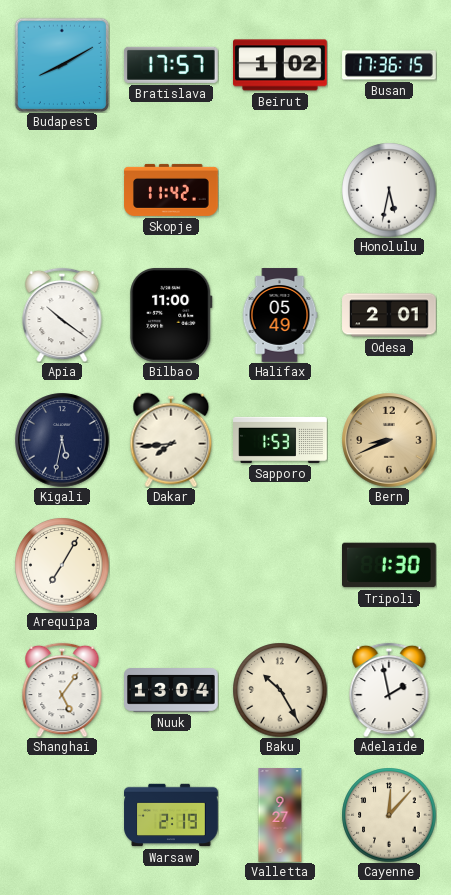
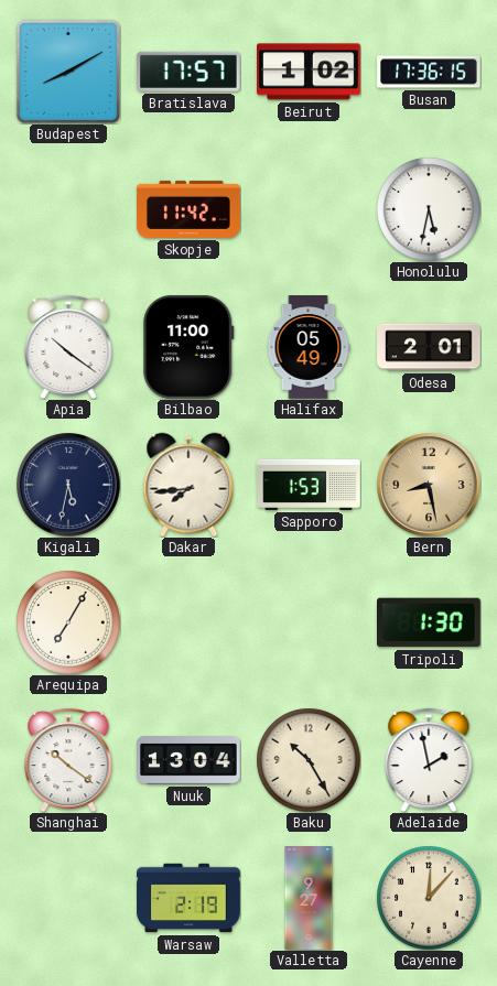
Bern: 8:41 -> 8:28 (429, 485)
Shanghai: 5:06 -> 10:21 (68, 760)
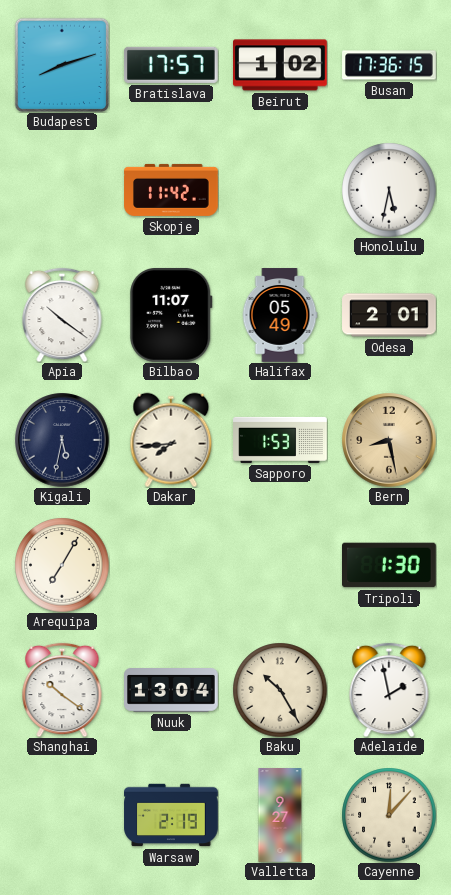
Budapest: 8:10 -> 8:12 (62, 65)
Bilbao: 11:00 -> 11:07 (171, 315)
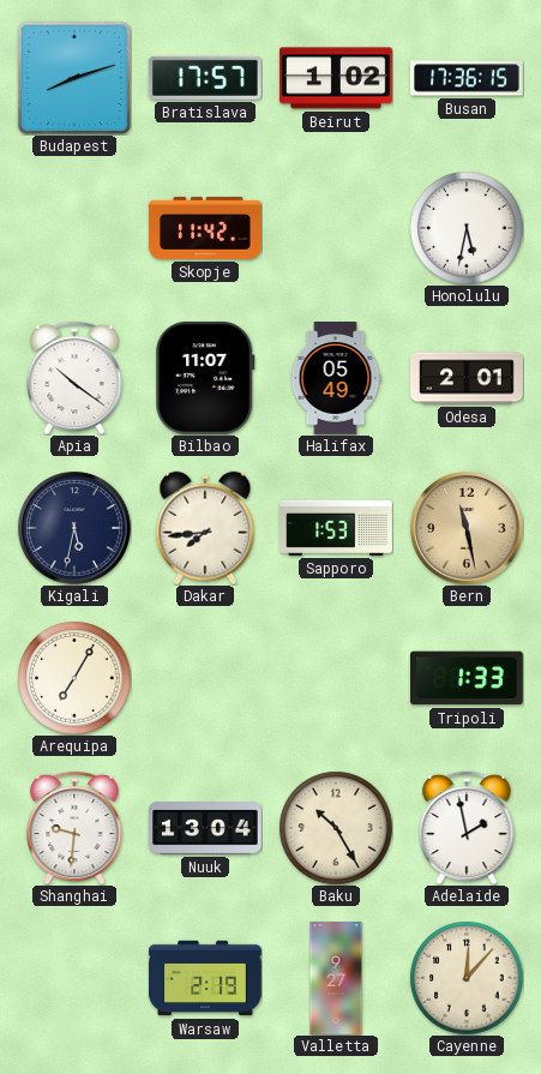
Bern: 8:28 -> 11:28 (467, 528)
Tripoli: 1:30 -> 1:33 (468, 678)
Shanghai: 10:21 -> 9:31 (74, 828)
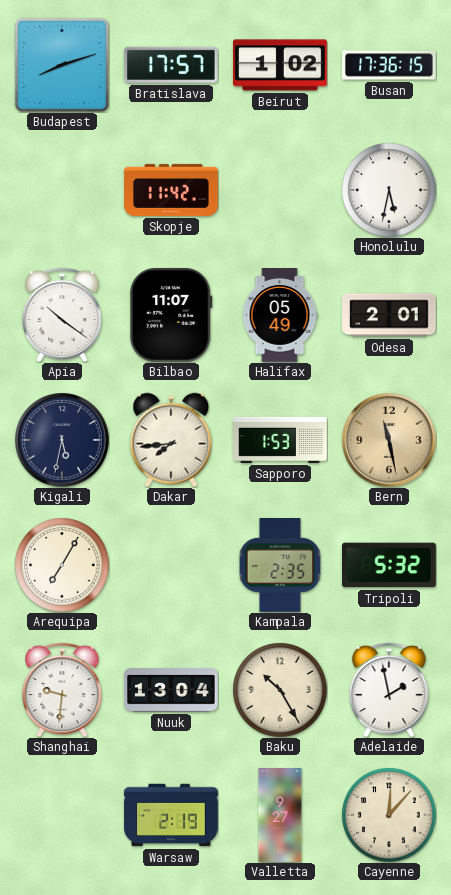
Kampala: none -> 2:35 (280, 566)
Tripoli: 1:33 -> 5:32 (390, 565)
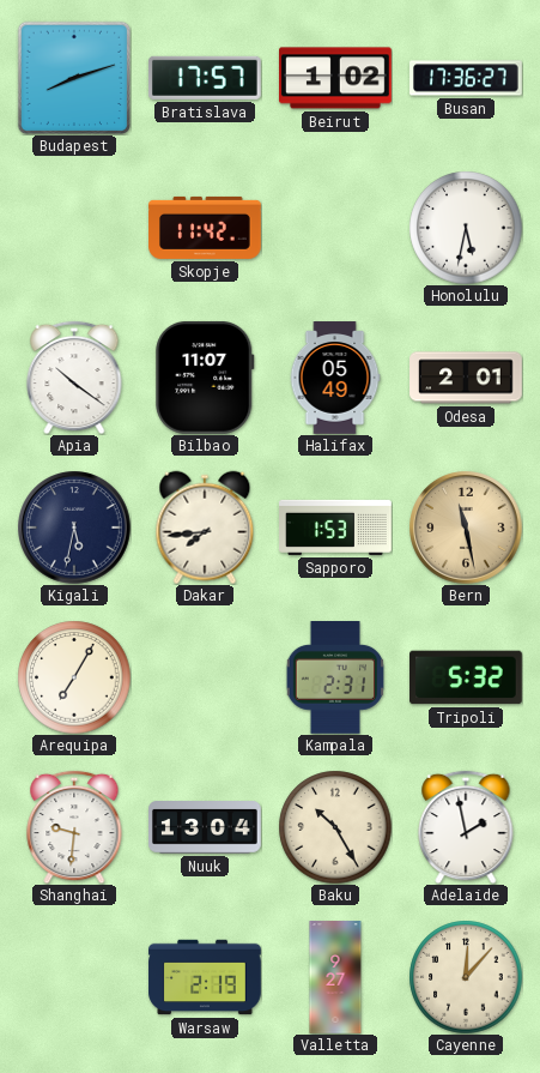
Busan: 17:36:15 -> 17:36:27 (466, 78)
Kampala: 2:35 -> 2:31 (335, 679)
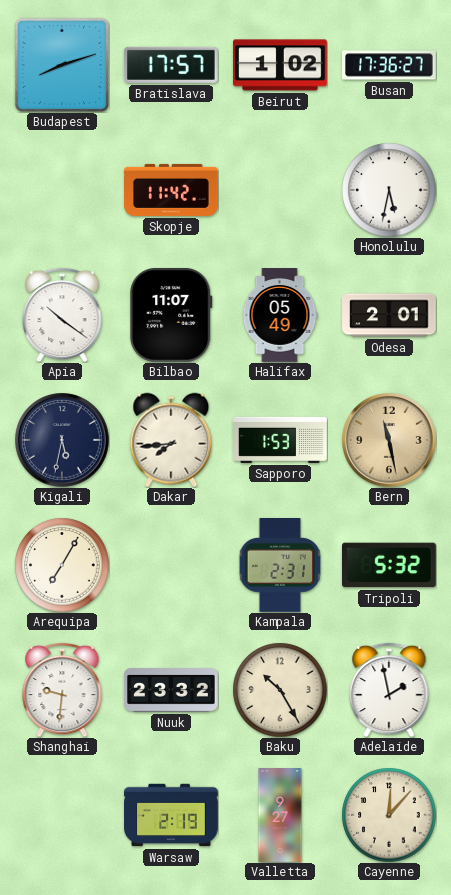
Nuuk: 13:04 -> 23:32 (172, 691)
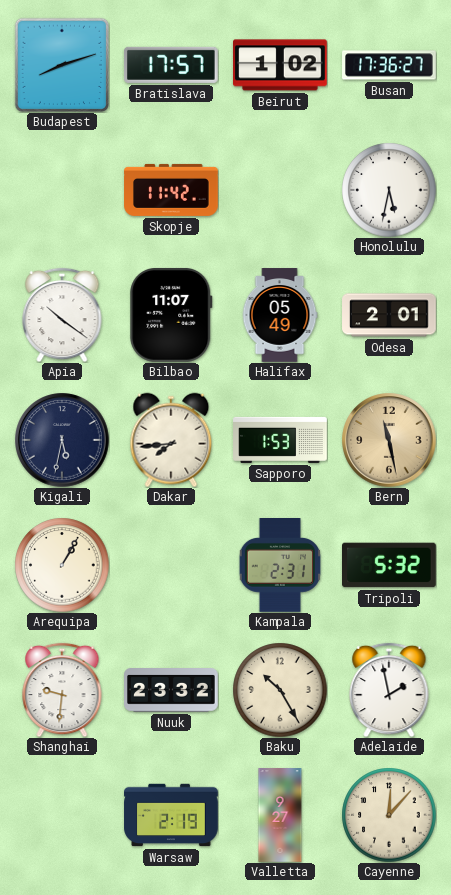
Arequipa: 7:05 -> 1:05 (62, 565)
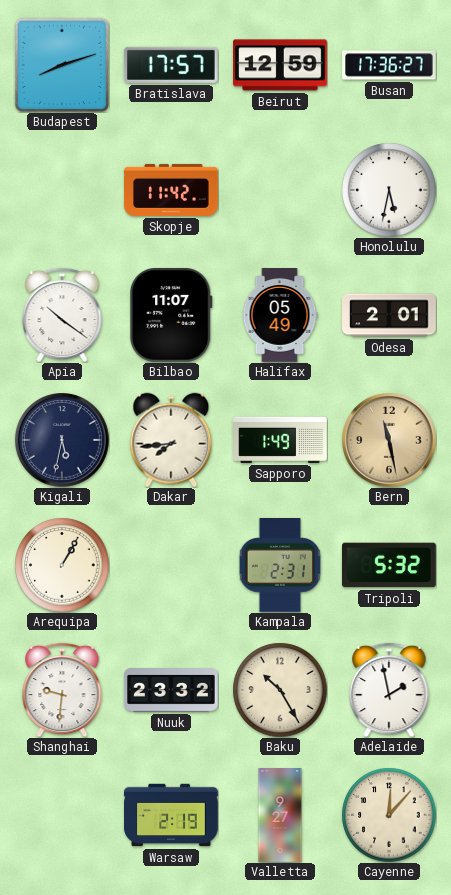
Beirut: 1:02 -> 12:59 (281, 65)
Sapporo: 1:53 -> 1:49 (280, 440)
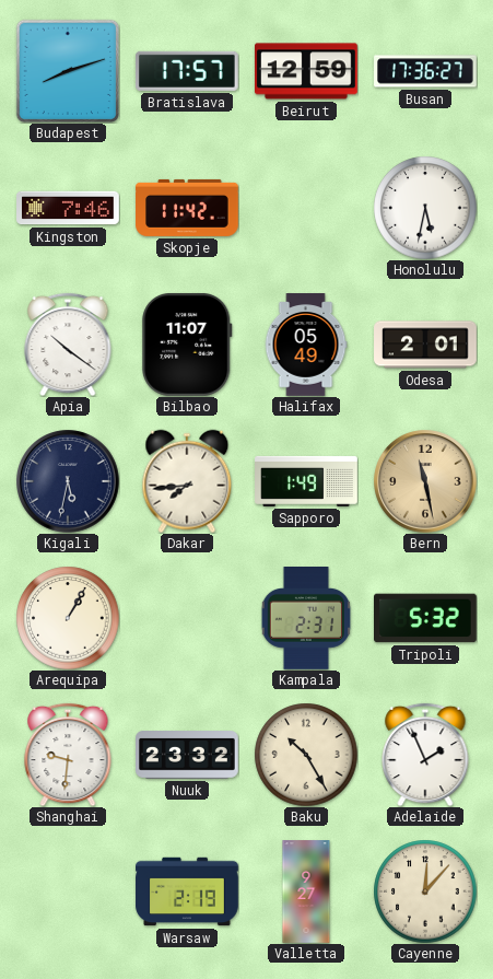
Kingston: none -> 7:46 (68, 208)
Adelaide: 1:58 -> 1:56 (425, 755)
